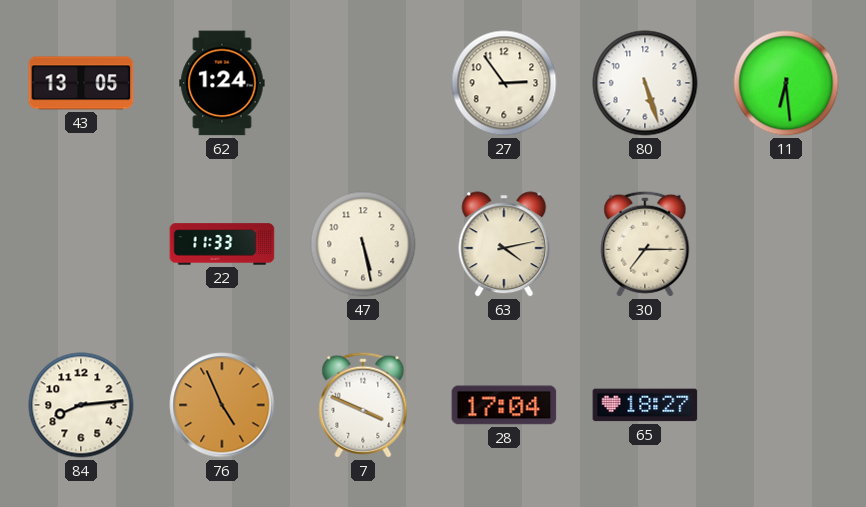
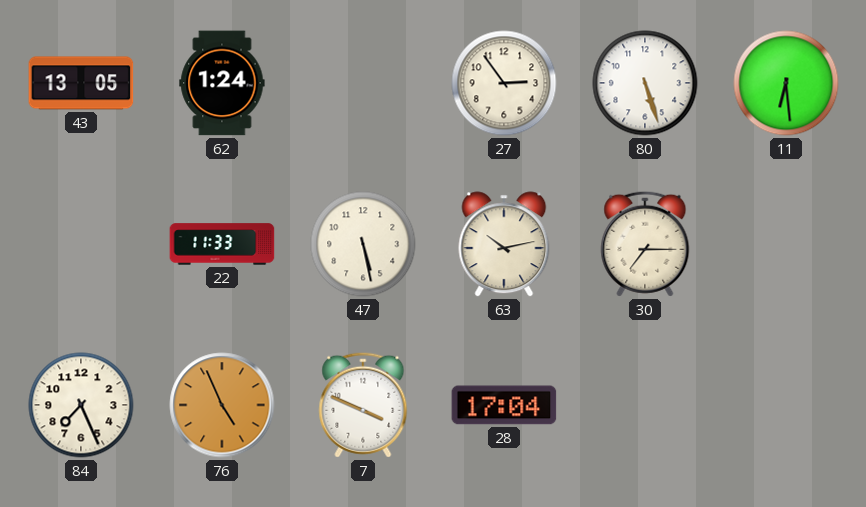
63: 4:13 -> 10:13 (504, 244)
84: 8:14 -> 7:26 (81, 405)
65: 18:27 -> none (645, 405)
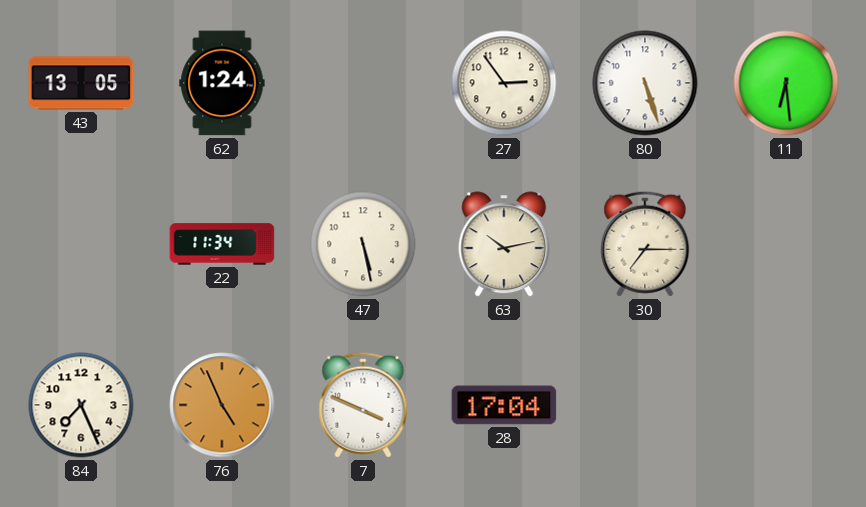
22: 11:33 -> 11:34 (222, 244)
